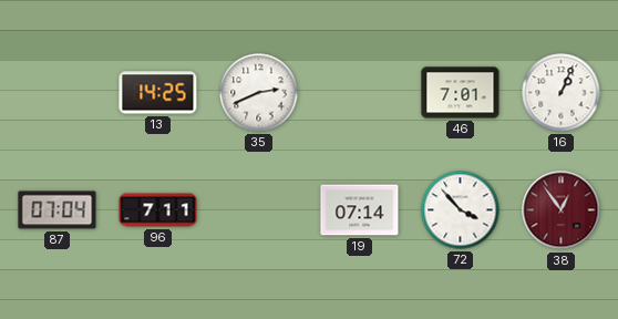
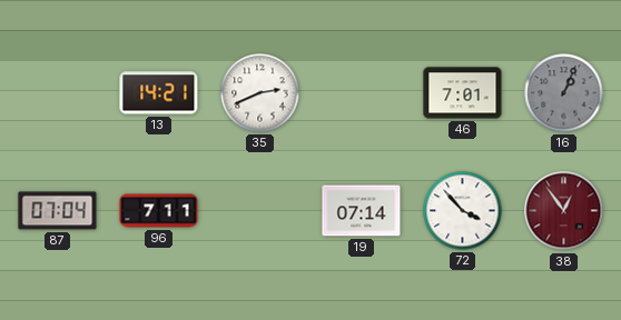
13: 14:25 -> 14:21 (159, 93)
16 dial: white -> grey (564, 93)
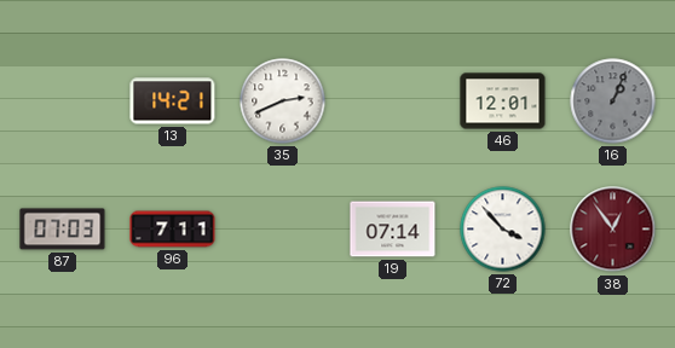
46: 7:01 -> 12:01 (503, 101)
87: 07:04 -> 07:03 (63, 230)
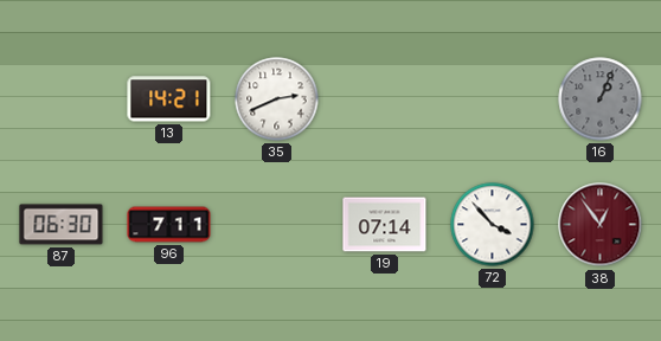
46: 12:01 -> none (503, 101)
87: 07:03 -> 06:30 (62, 225)
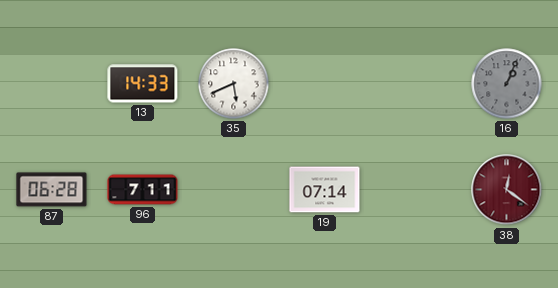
13: 14:21 -> 14:33 (143, 84)
35: 2:41 -> 5:41 (234, 84)
87: 06:30 -> 06:28 (52, 190)
72: 3:53 -> none (493, 225)
38: 12:54 -> 12:21 (507, 190)
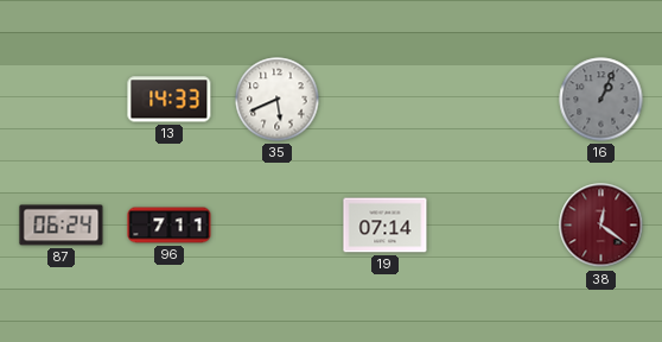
87: 06:28 -> 06:24 (62, 226)
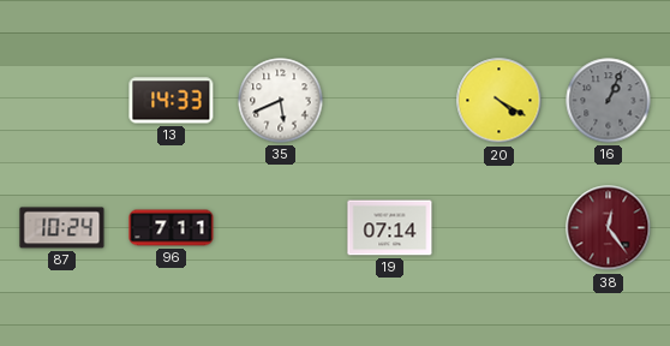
20: none -> 4:20 (499, 101)
87: 06:24 -> 10:24 (62, 228)
38: 12:21 -> 12:24 (609, 228)
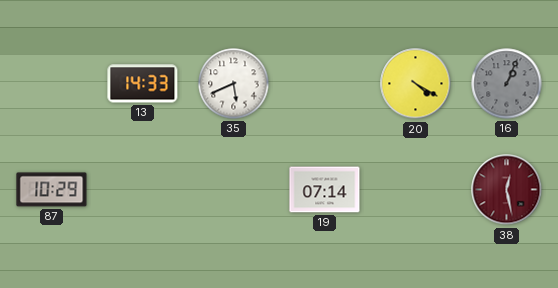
87: 10:24 -> 10:29 (52, 190)
96: 7:11 -> none (172, 228)
38: 12:24 -> 12:28 (507, 190)
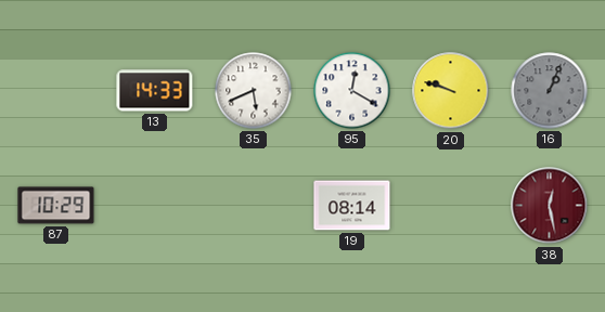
95: none -> 12:20 (352, 91)
20: 4:20 -> 9:48 (451, 91)
19: 07:14 -> 08:14 (352, 206)
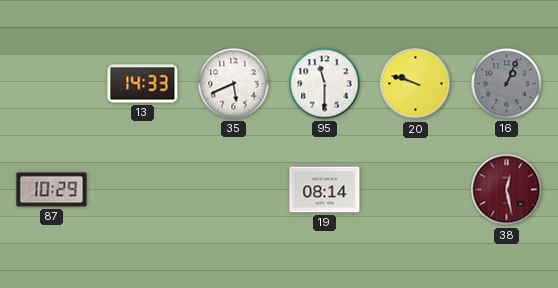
95: 12:20 -> 11:30 (325, 84)
